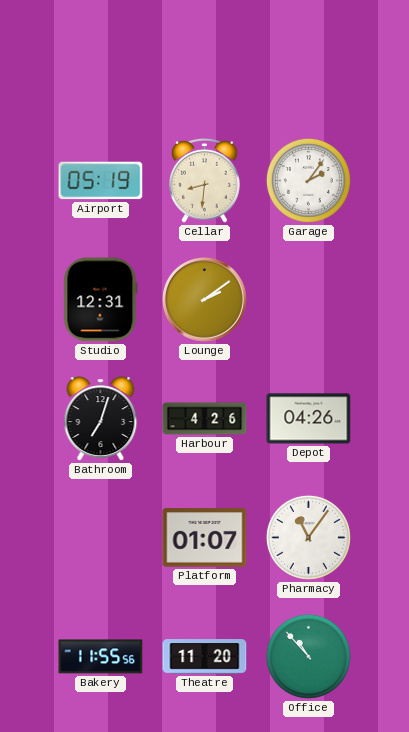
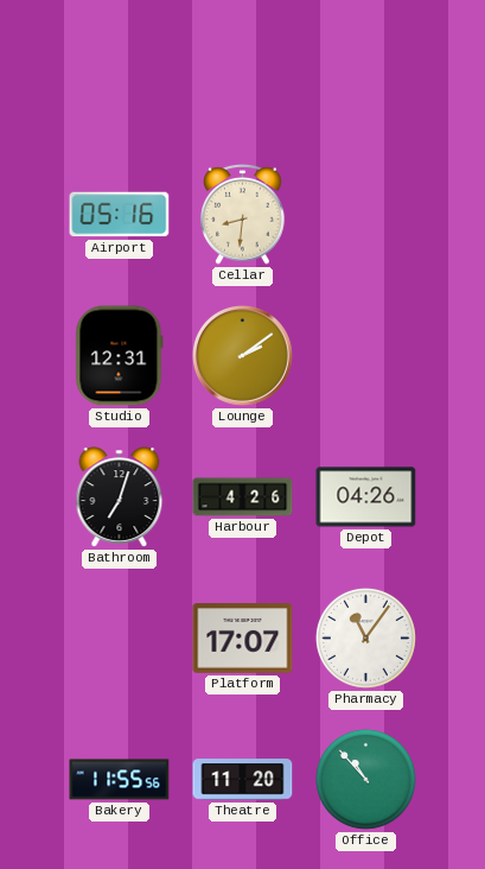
Airport: 05:19 -> 05:16 (120, 215)
Garage: 2:06 -> none (308, 180)
Platform: 01:07 -> 17:07 (243, 639)
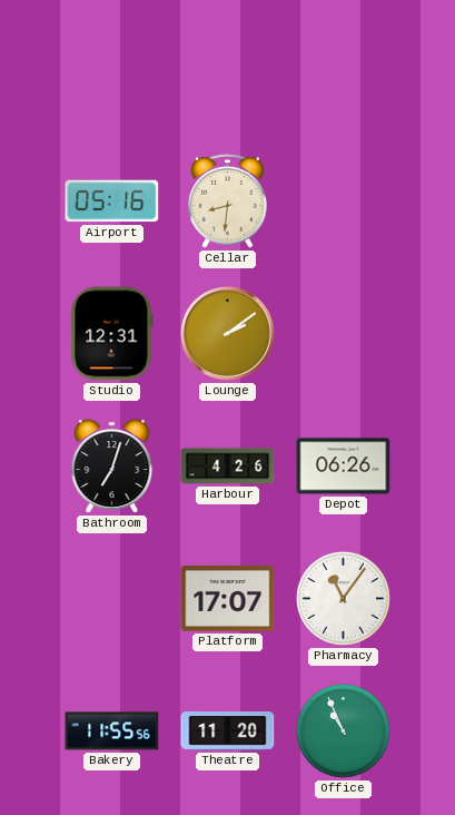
Depot: 04:26 -> 06:26 (344, 467)
Office: 10:53 -> 10:56 (343, 730)
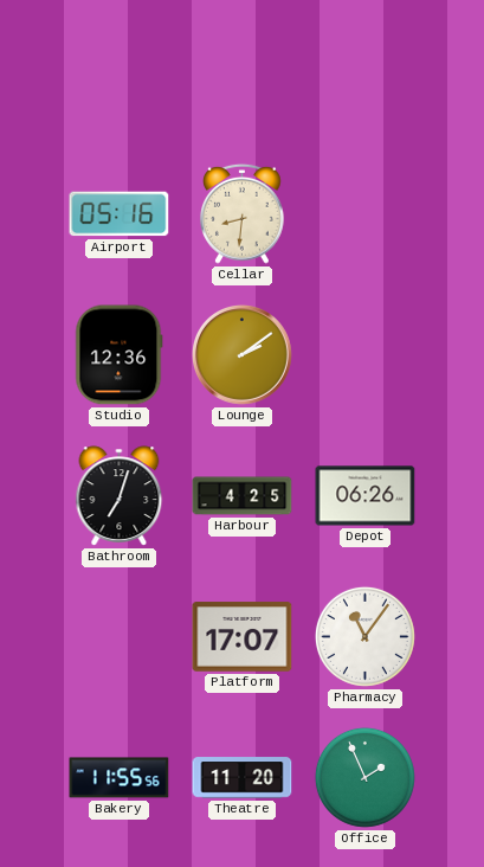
Studio: 12:31 -> 12:36 (120, 355)
Harbour: 4:26 -> 4:25 (243, 496)
Office: 10:56 -> 1:56 (364, 777)
